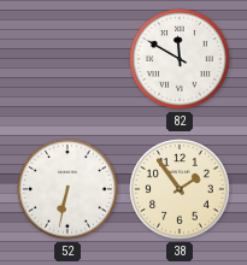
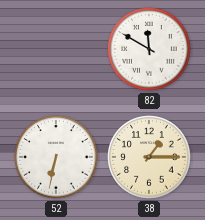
38: 1:54 -> 1:15 (149, 157)
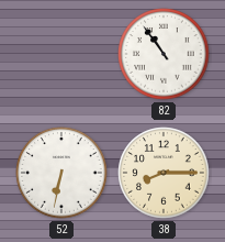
82: 11:50 -> 10:54 (164, 54)
38: 1:15 -> 8:15 (164, 173)
